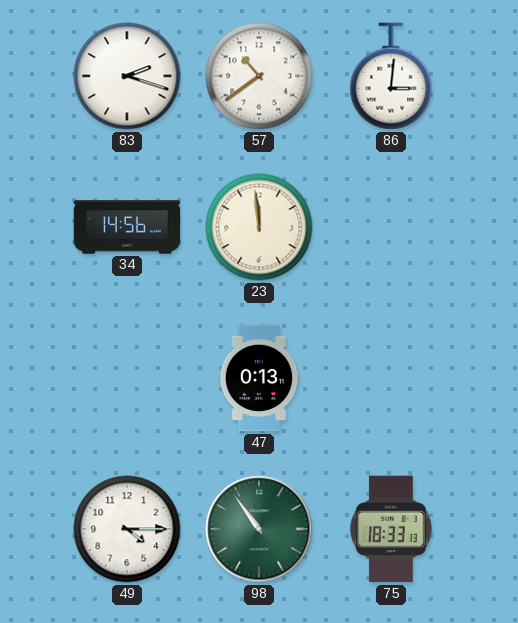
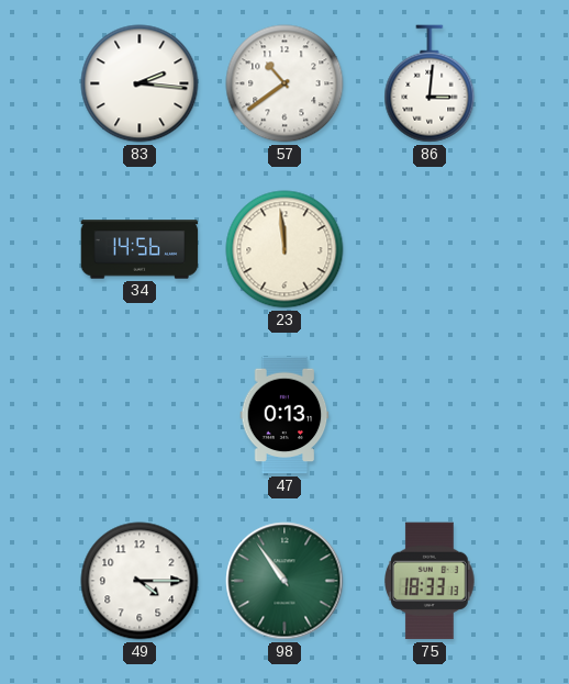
83: 2:18 -> 2:16 (140, 83)
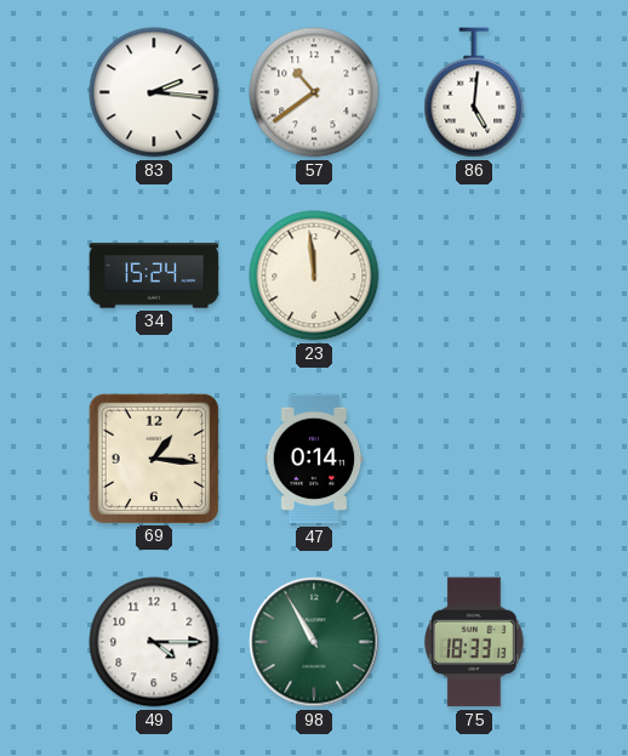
86: 3:01 -> 5:01 (474, 92)
34: 14:56 -> 15:24 (154, 275)
69: none -> 1:16 (153, 457)
47: 0:13 -> 0:14 (314, 459)
98: 10:54 -> 10:55 (314, 642)
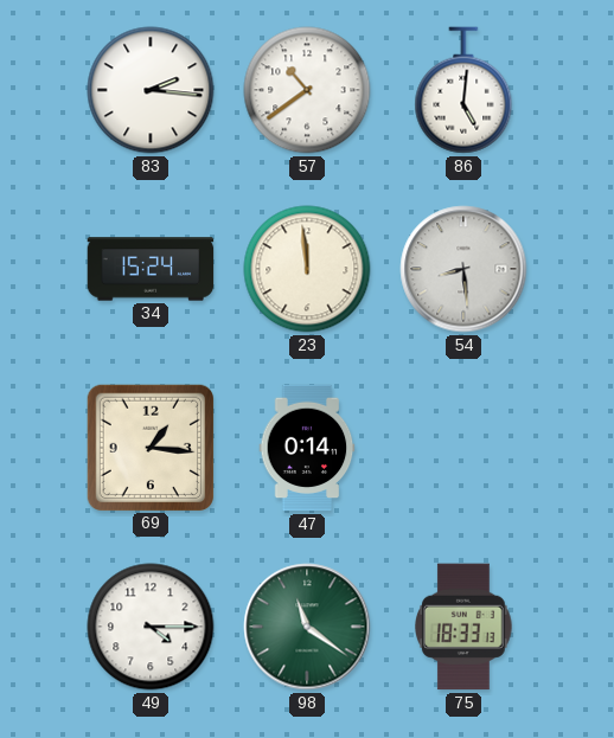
54: none -> 8:29 (463, 269)
98: 10:55 -> 11:21 (307, 627)
